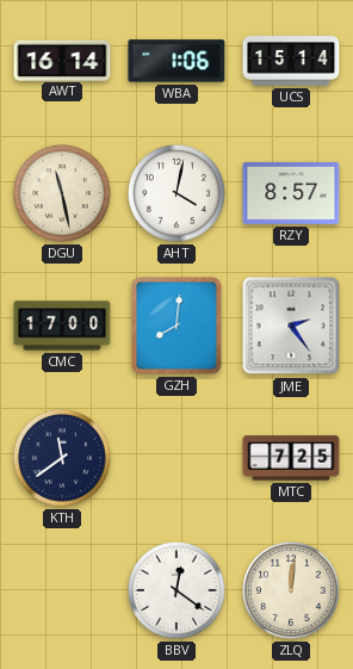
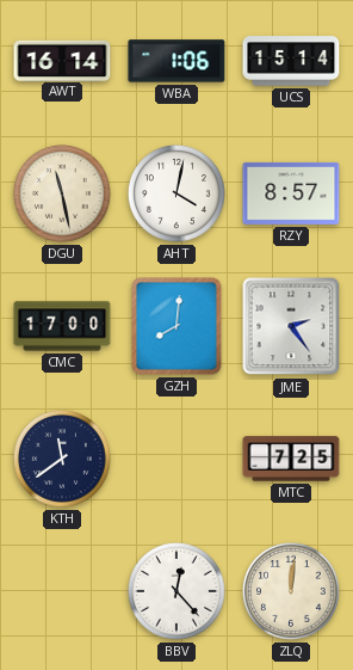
BBV: 12:21 -> 12:23 (176, 591)
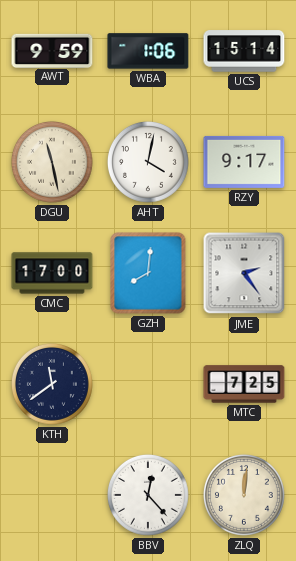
AWT: 16:14 -> 9:59 (52, 50)
RZY: 8:57 -> 9:17 (244, 162)
